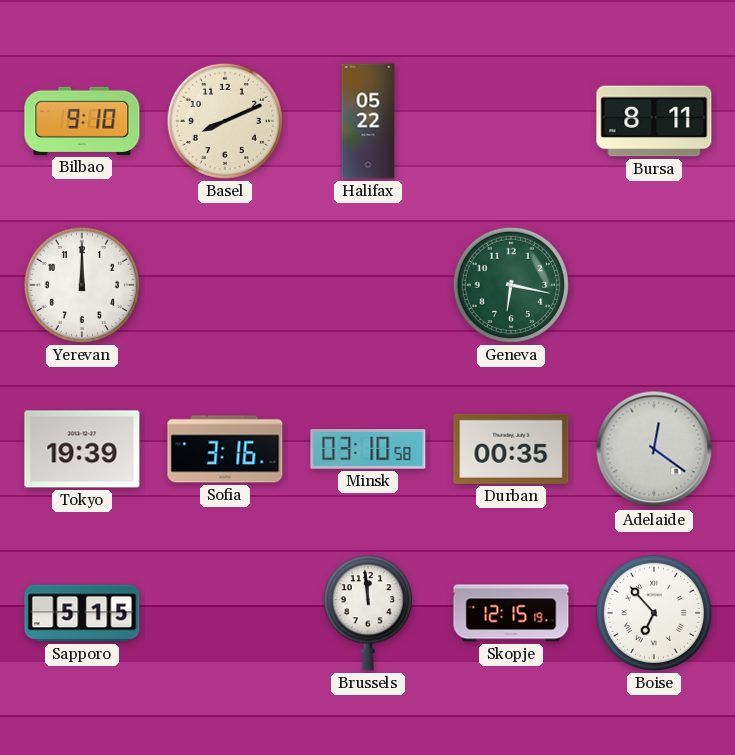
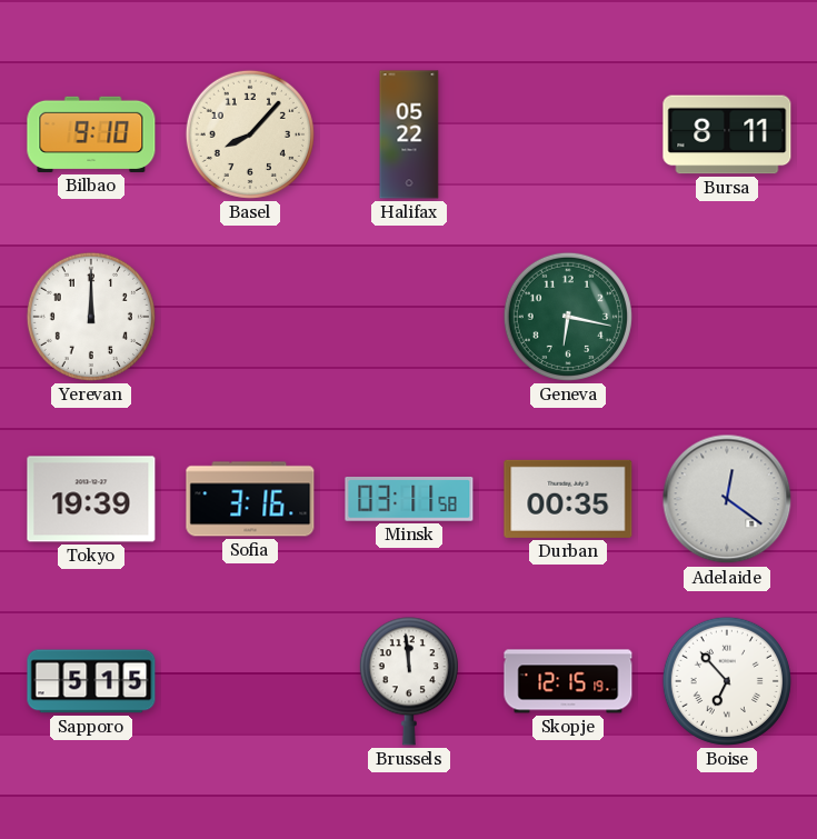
Basel: 8:11 -> 8:07 (250, 134)
Minsk: 03:10 -> 03:11 (409, 500)
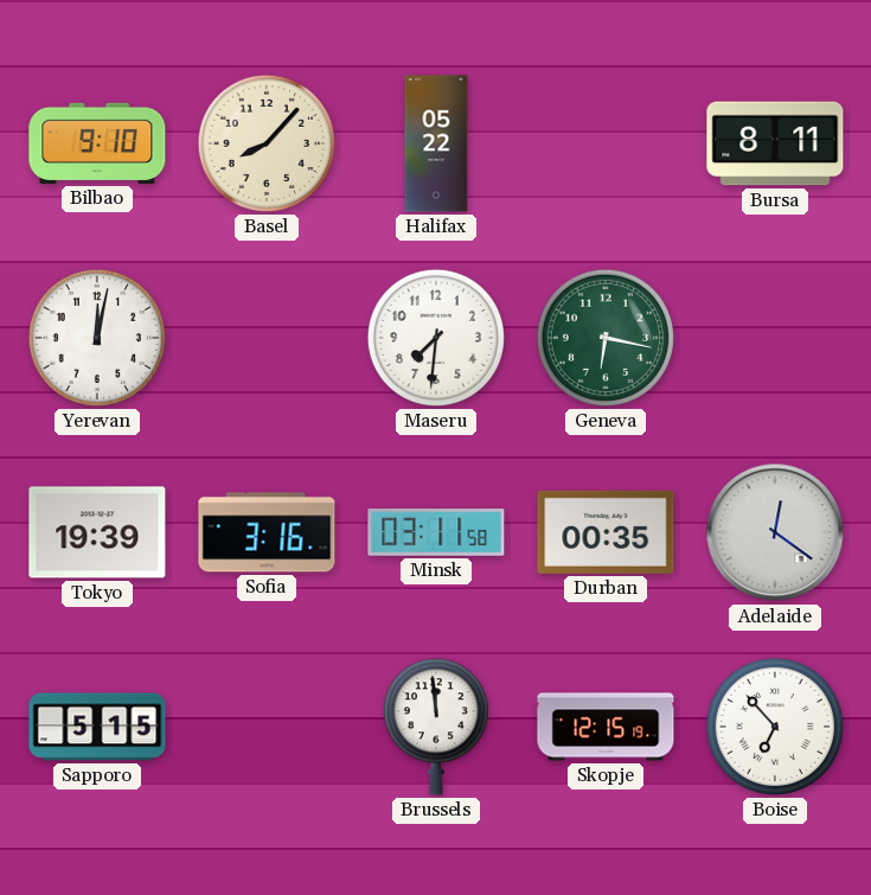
Yerevan: 12:00 -> 12:02 (97, 338)
Maseru: none -> 7:31 (436, 338)
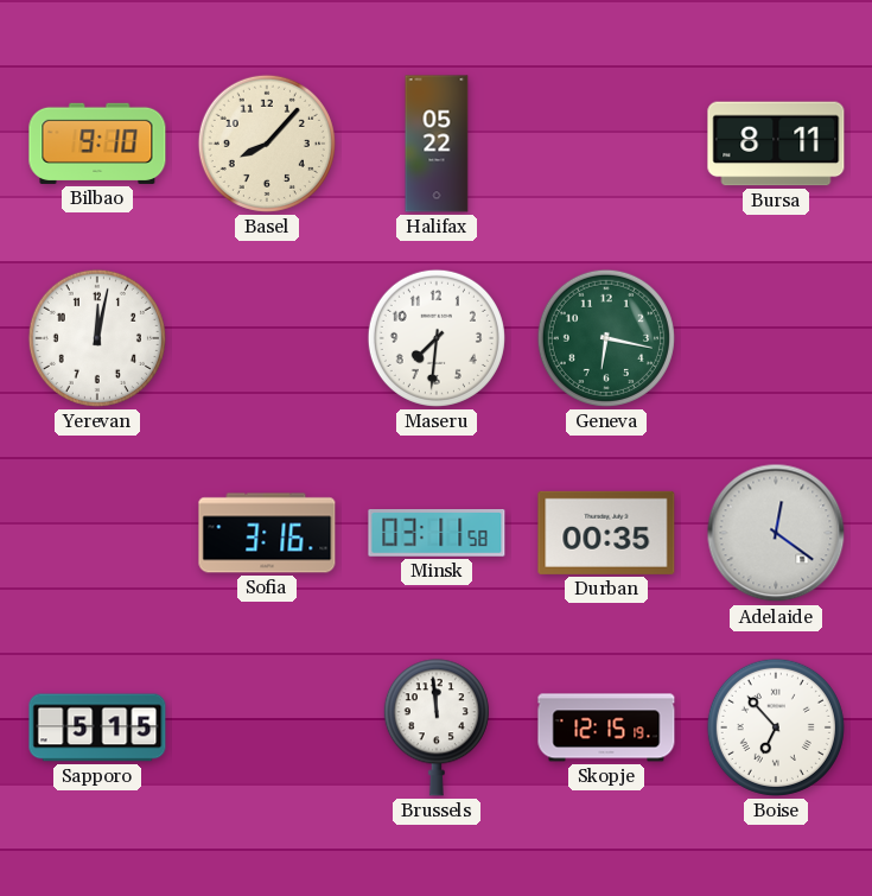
Tokyo: 19:39 -> none (97, 532)
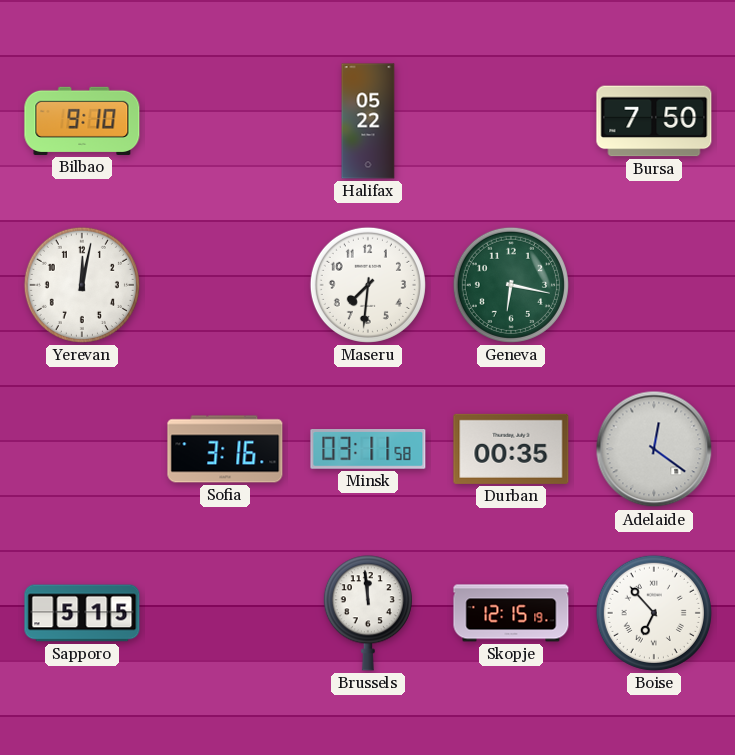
Basel: 8:07 -> none (267, 144)
Bursa: 8:11 -> 7:50 (654, 121)
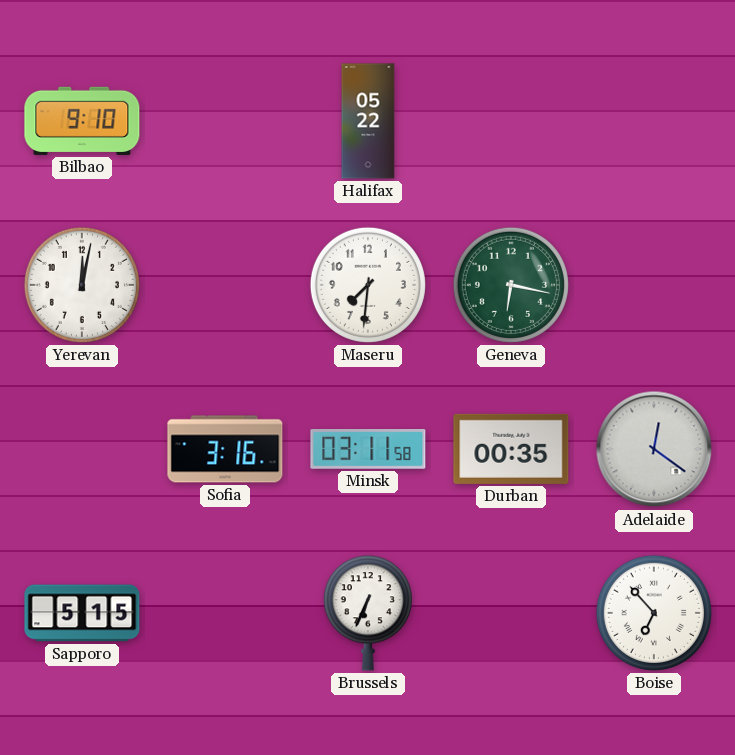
Bursa: 7:50 -> none (654, 121)
Brussels: 11:59 -> 6:34 (368, 613)
Skopje: 12:15 -> none (511, 613)
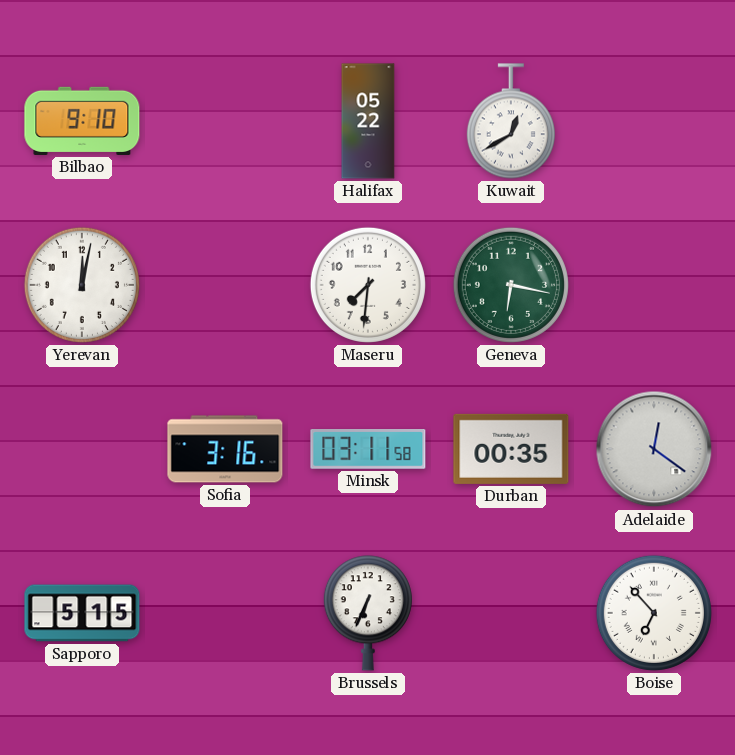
Kuwait: none -> 12:40 (511, 121)
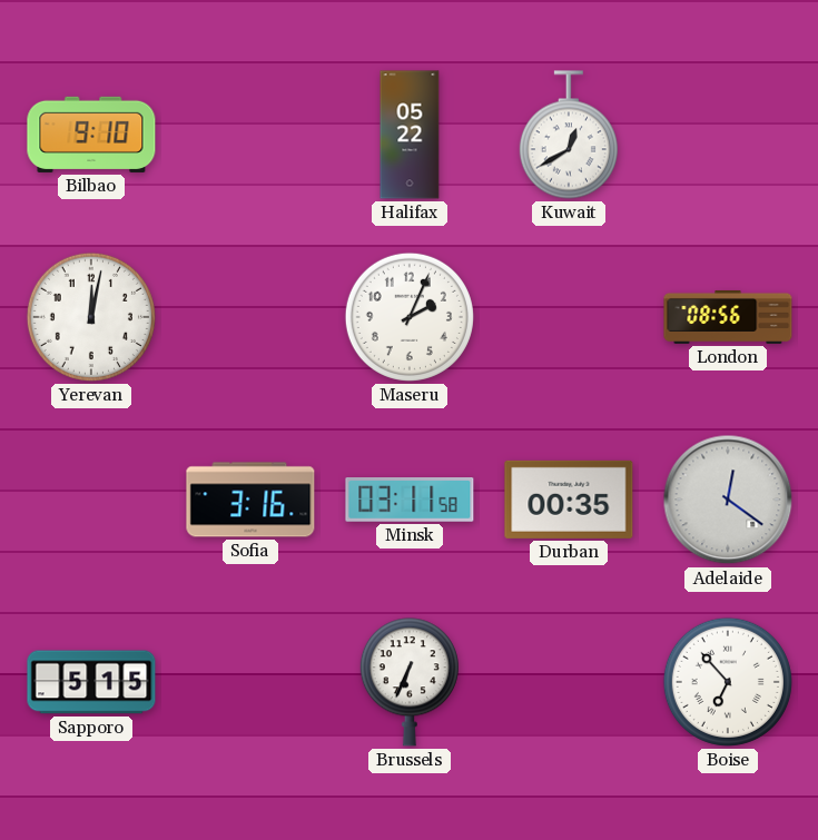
Maseru: 7:31 -> 2:04 (410, 317)
Geneva: 6:17 -> none (511, 285)
London: none -> 08:56 (728, 317)
